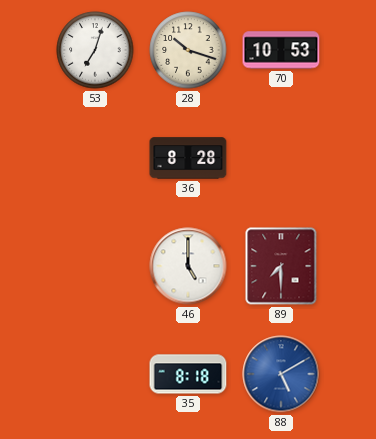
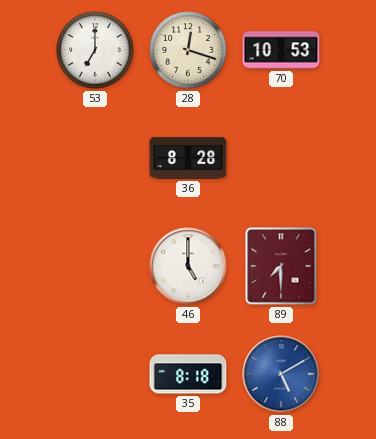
53: 7:03 -> 7:00 (95, 50)
28: 10:18 -> 12:18 (188, 50)
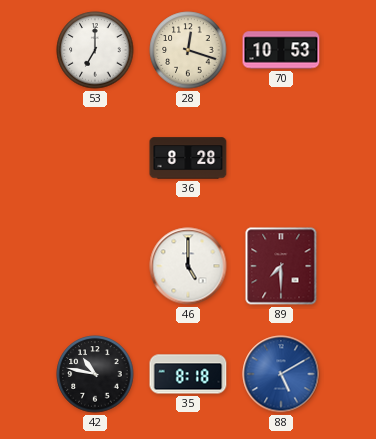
42: none -> 10:47 (95, 374)
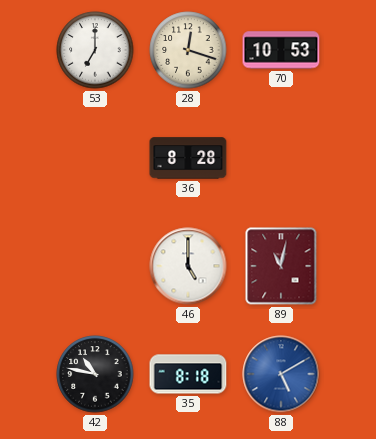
89: 7:30 -> 11:02 (281, 266)
